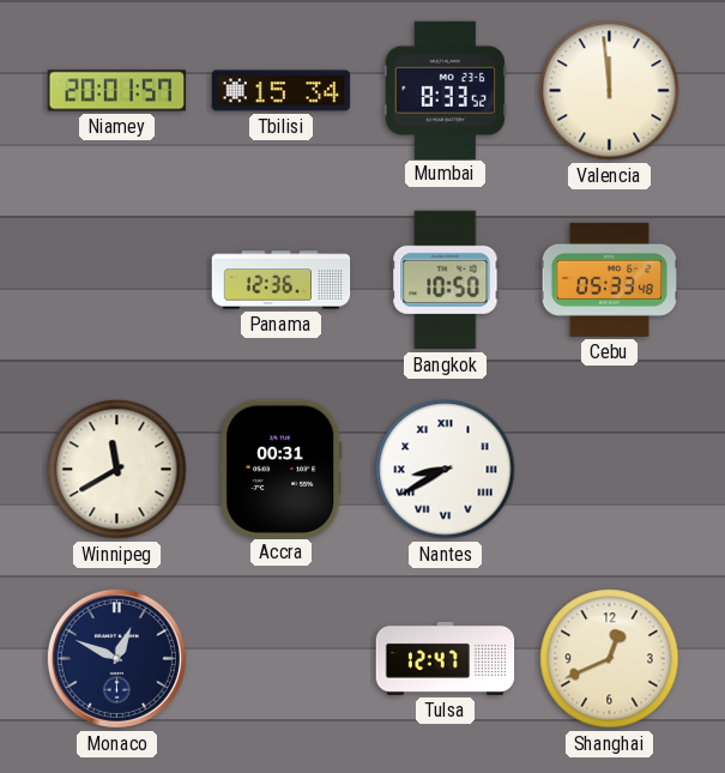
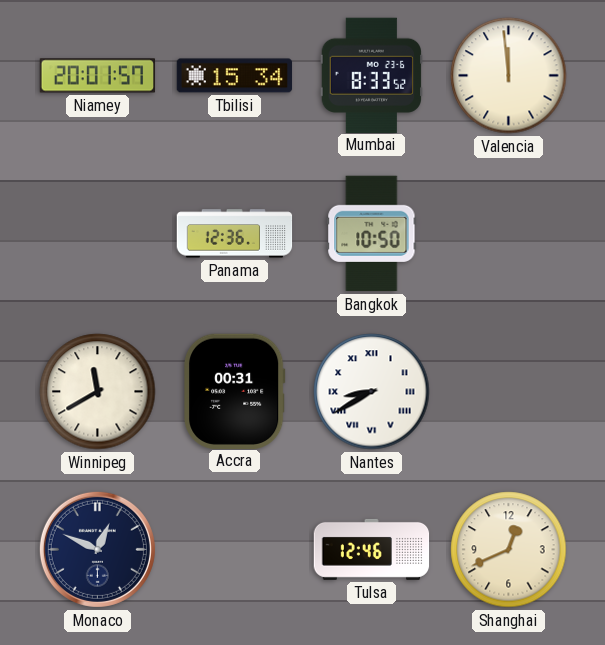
Cebu: 05:33 -> none (610, 279)
Tulsa: 12:47 -> 12:46 (372, 549)
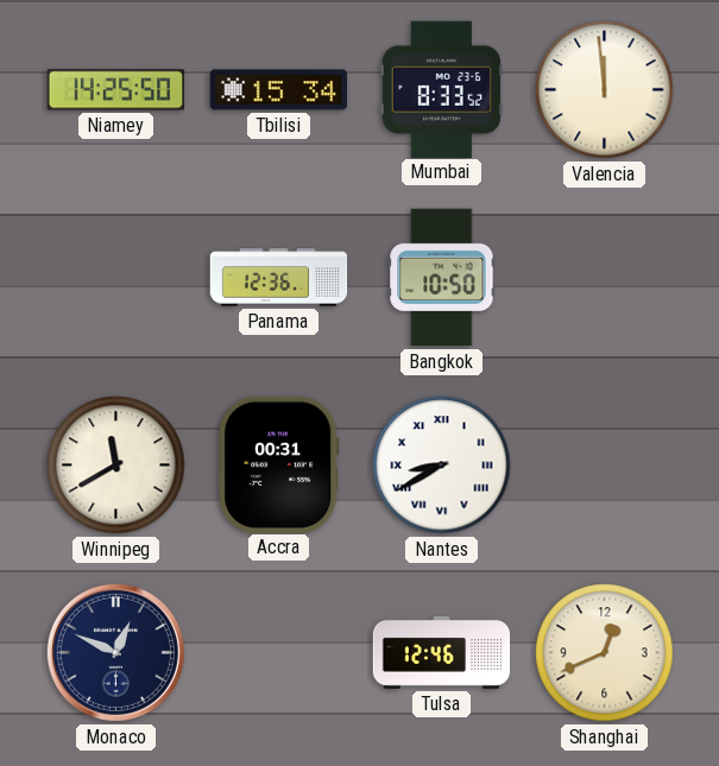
Niamey: 20:01 -> 14:25 (116, 90)
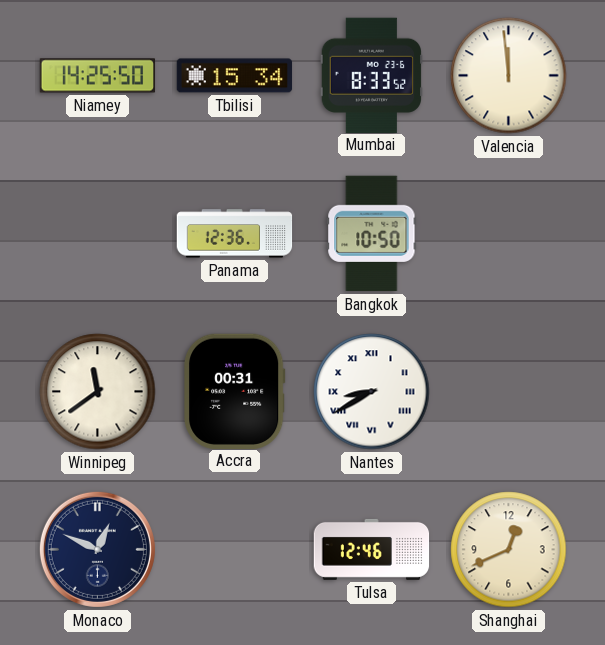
Winnipeg: 11:40 -> 11:39 (98, 392)
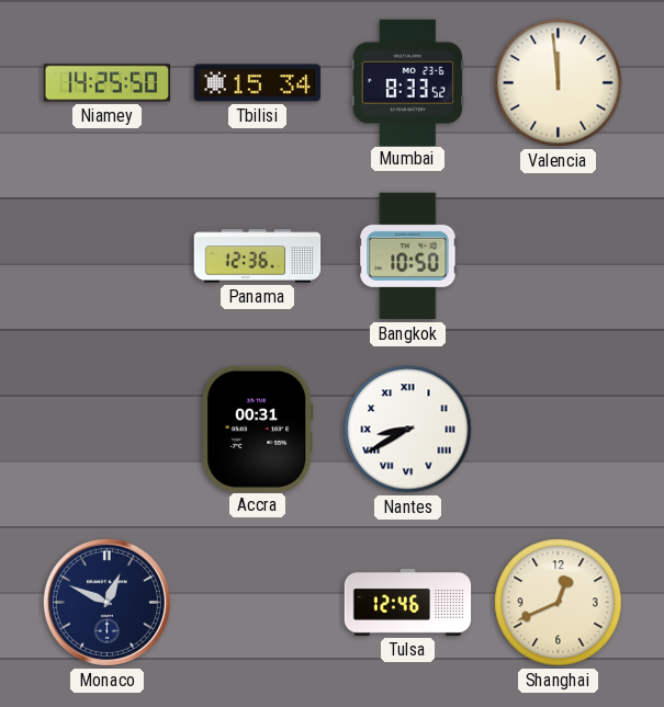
Winnipeg: 11:39 -> none (98, 392)
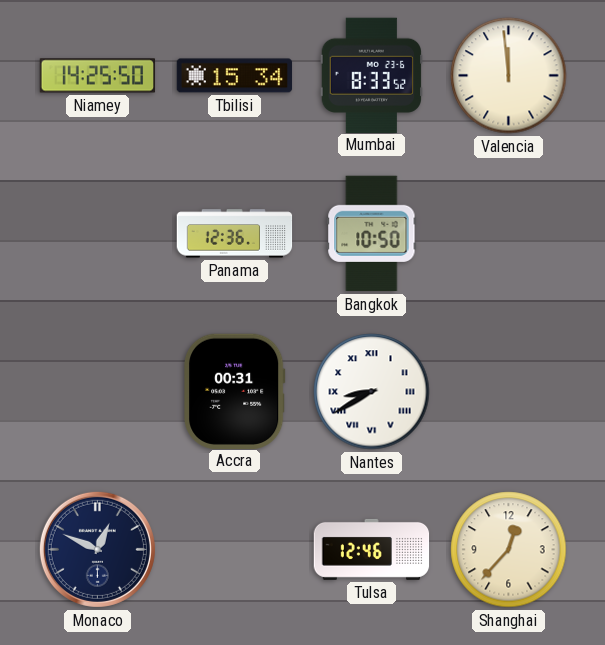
Shanghai: 12:41 -> 12:37 (509, 550)
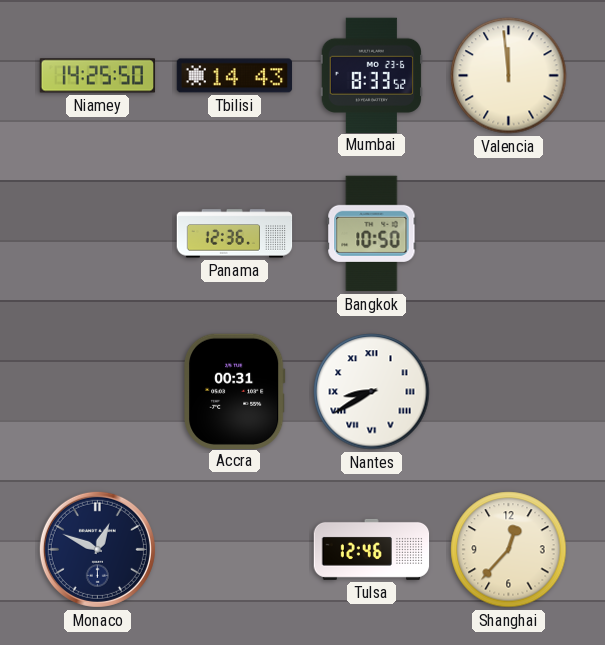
Tbilisi: 15:34 -> 14:43 (235, 76)
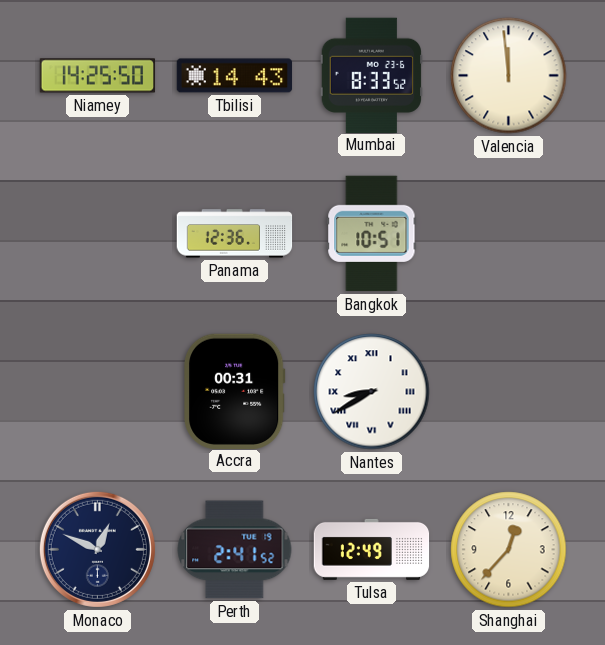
Bangkok: 10:50 -> 10:51 (372, 234)
Perth: none -> 2:41 (235, 550)
Tulsa: 12:46 -> 12:49 (372, 549)
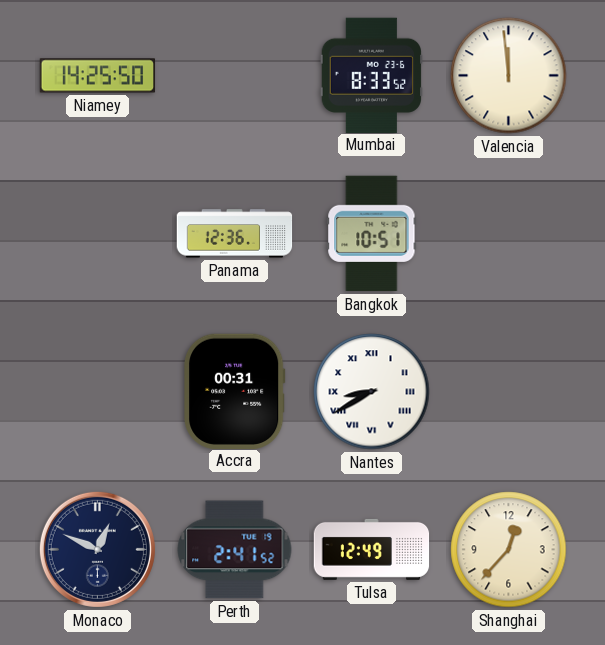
Tbilisi: 14:43 -> none (235, 76)
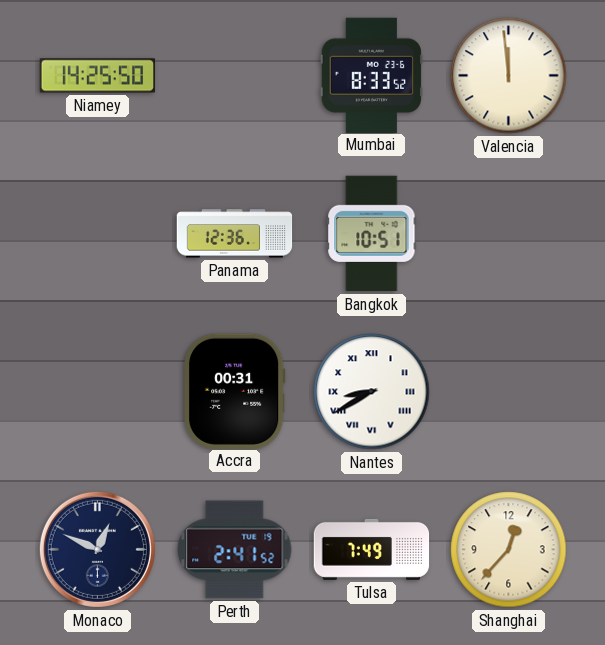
Tulsa: 12:49 -> 7:49 (372, 549)
